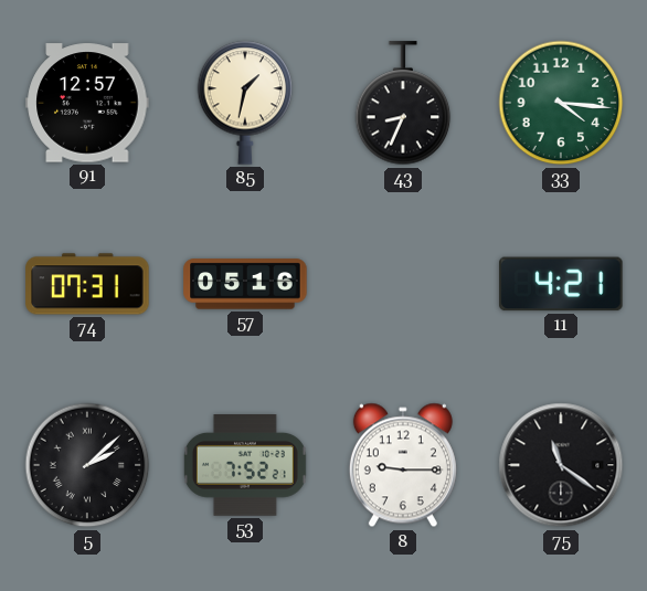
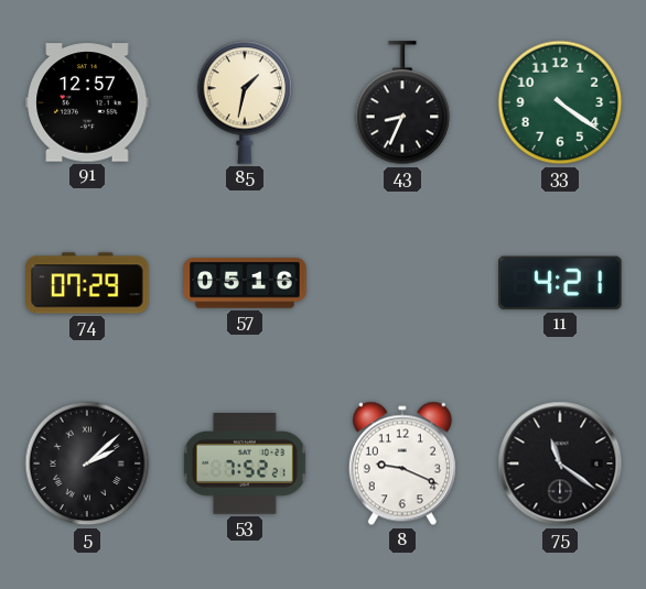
33: 4:16 -> 4:21 (560, 102)
74: 07:31 -> 07:29 (87, 283)
8: 9:15 -> 9:19 (402, 463)
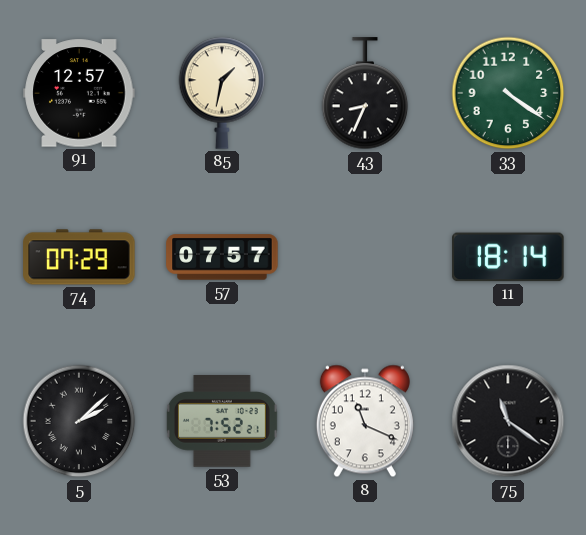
57: 05:16 -> 07:57 (222, 257)
11: 4:21 -> 18:14 (508, 257)
8: 9:19 -> 11:19 (365, 421)
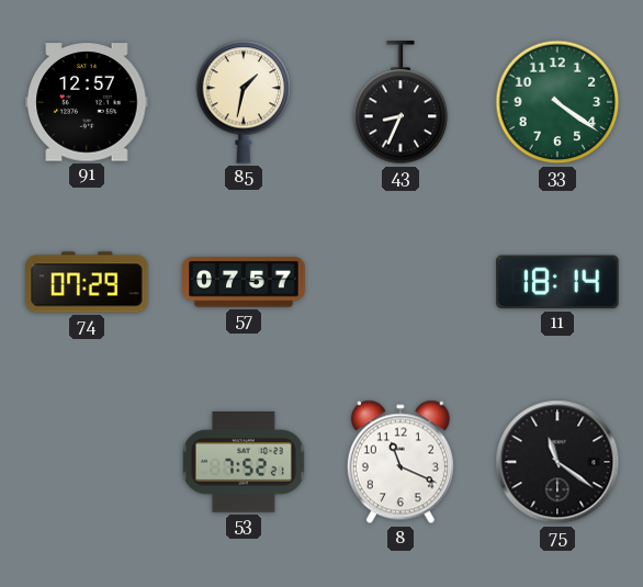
5: 2:08 -> none (79, 421)
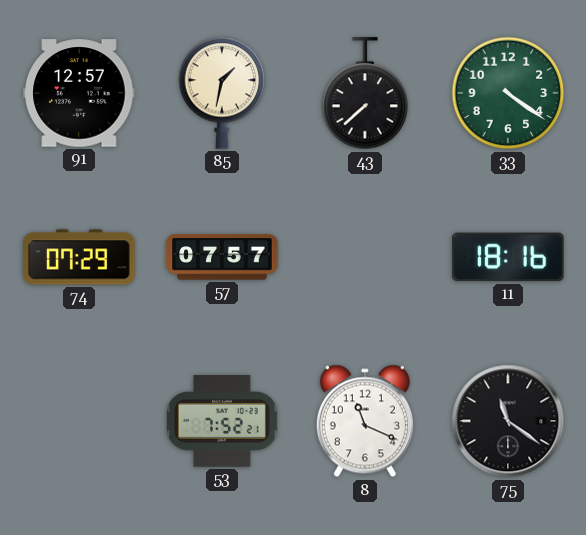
43: 8:34 -> 7:38 (365, 94)
11: 18:14 -> 18:16 (508, 257)
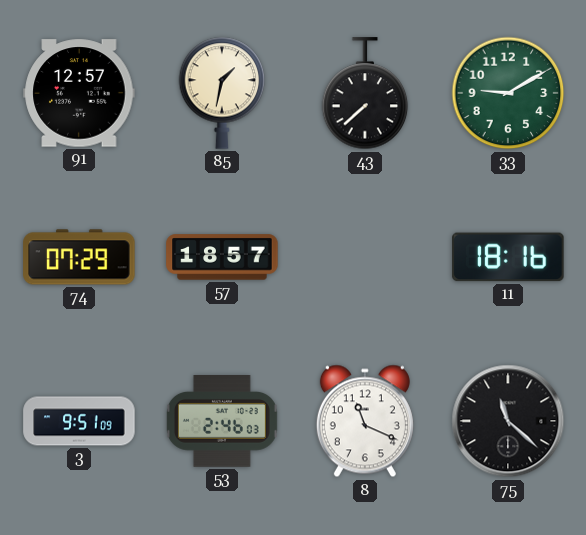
33: 4:21 -> 9:10 (508, 93)
57: 07:57 -> 18:57 (222, 257)
3: none -> 9:51 (79, 421)
53: 7:52 -> 2:46 (222, 422)
75: 11:21 -> 11:22 (508, 421)
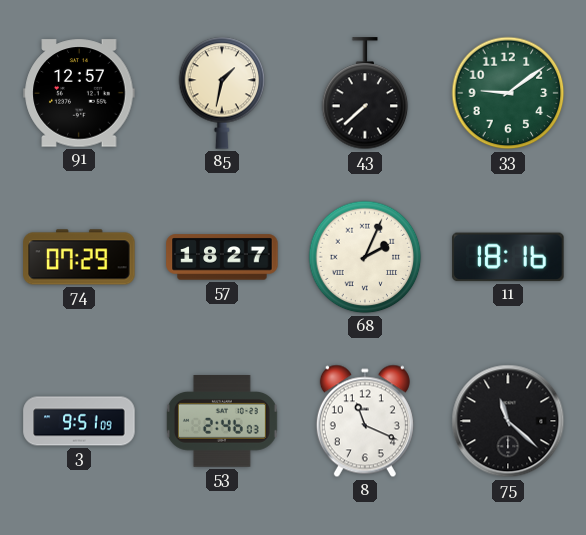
33: 9:10 -> 9:09 (508, 93)
57: 18:57 -> 18:27 (222, 257)
68: none -> 2:04 (365, 257)
